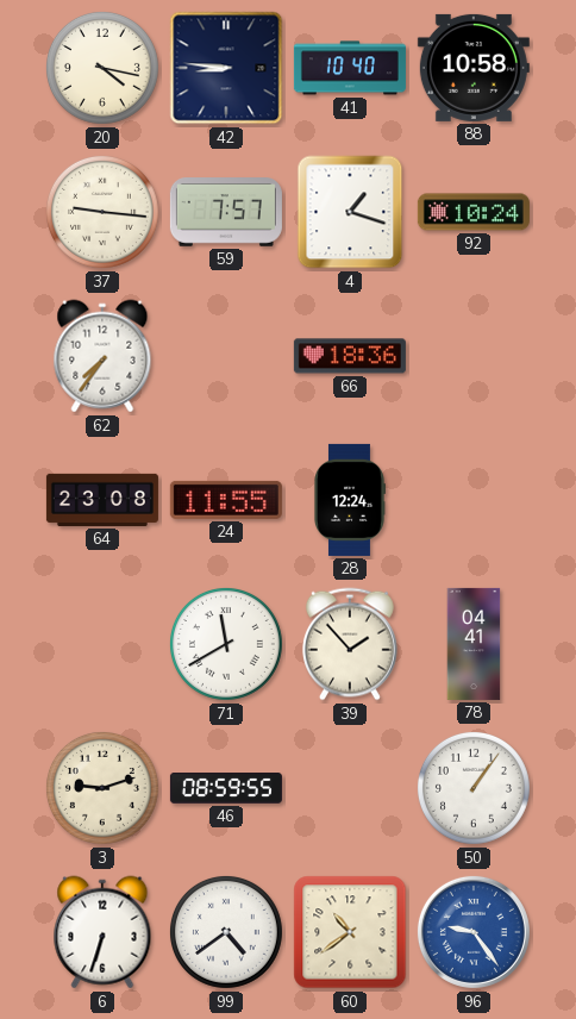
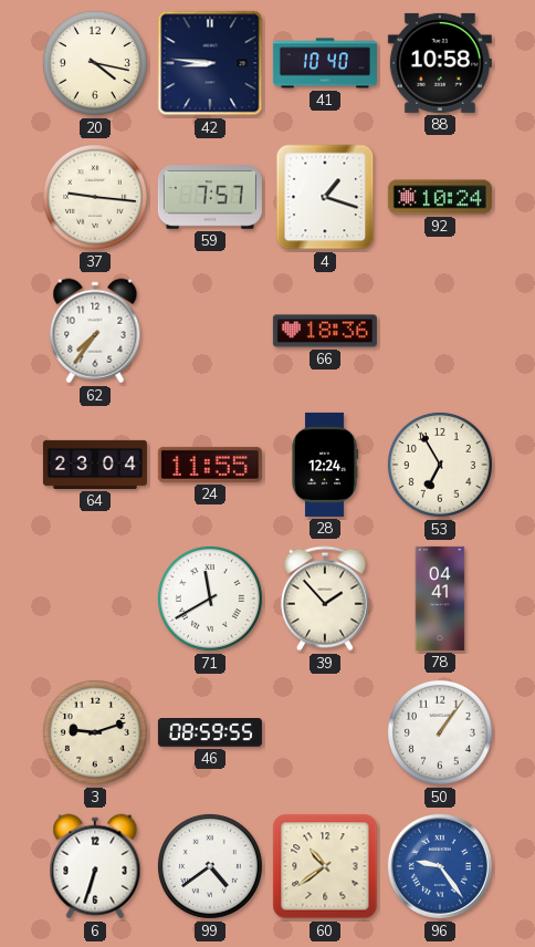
64: 23:08 -> 23:04 (95, 465)
53: none -> 6:55 (440, 465)
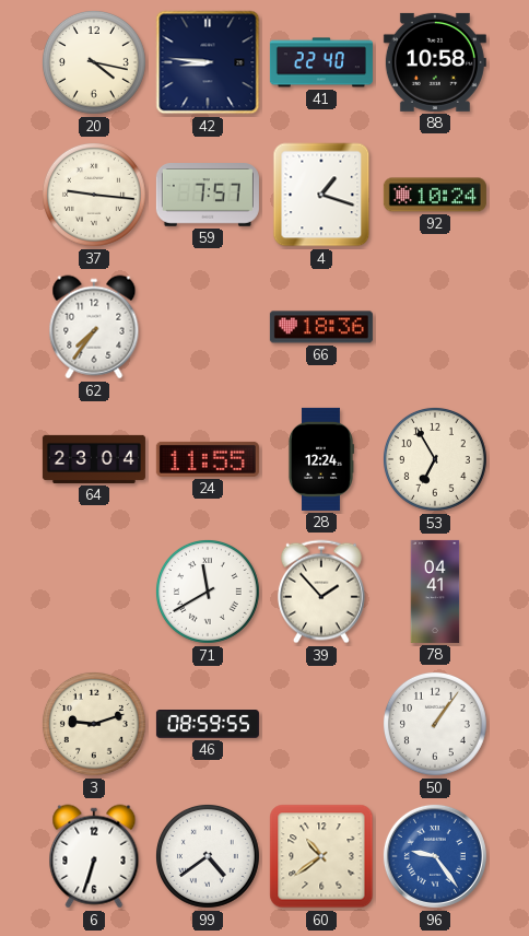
41: 10:40 -> 22:40 (321, 62)
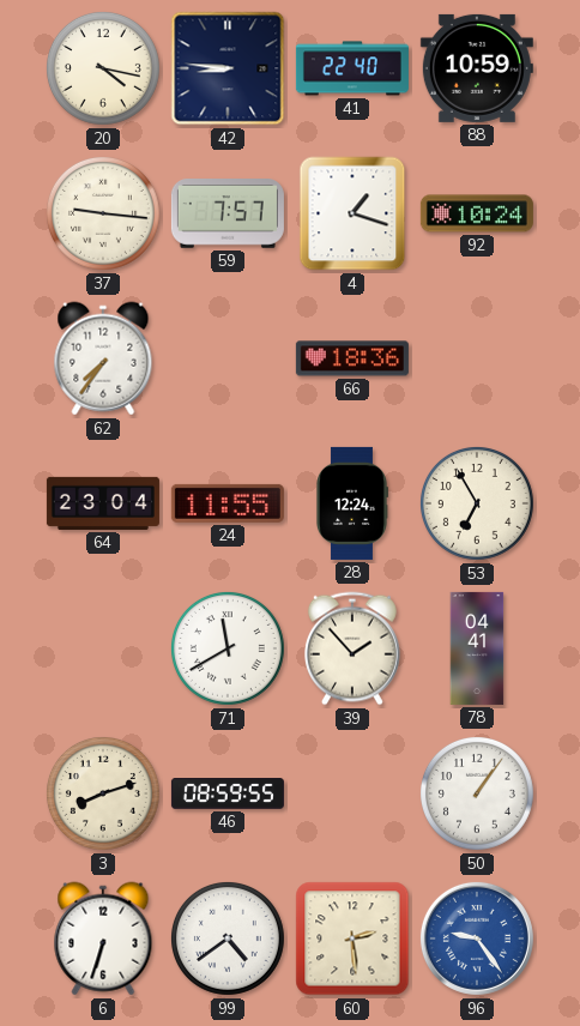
88: 10:58 -> 10:59 (477, 68)
3: 9:12 -> 8:12 (103, 793)
60: 10:39 -> 2:29 (352, 939)
